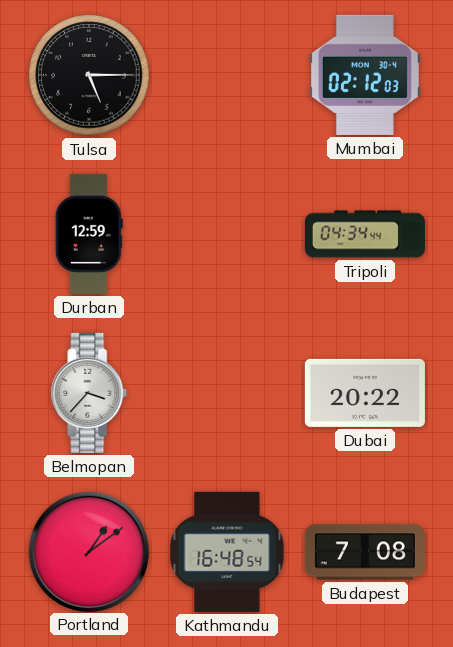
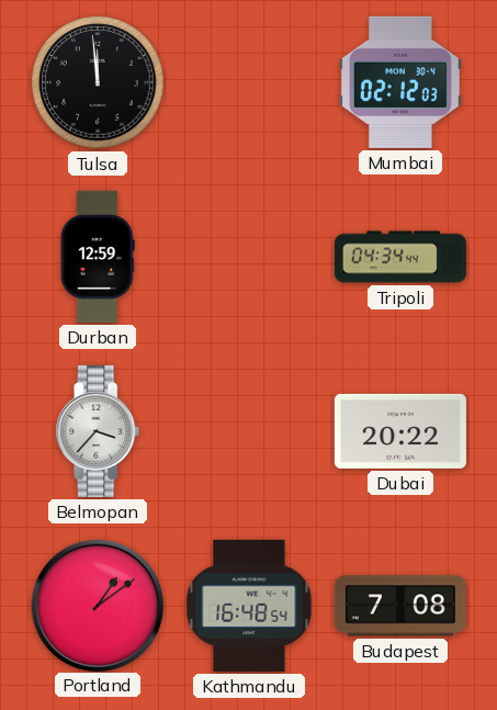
Tulsa: 5:15 -> 11:59 (98, 82)
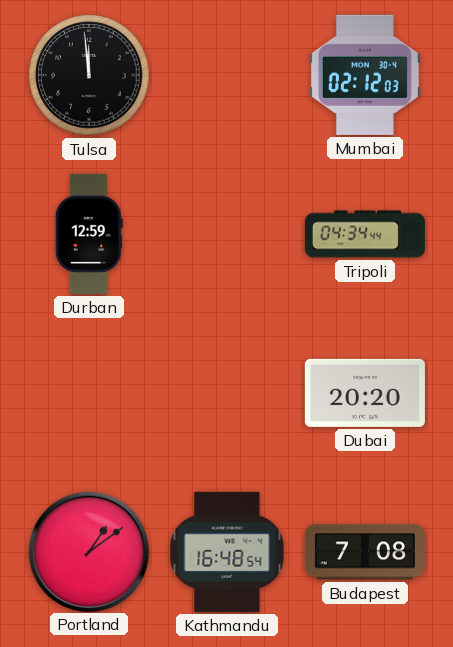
Belmopan: 3:37 -> none (98, 431)
Dubai: 20:22 -> 20:20 (365, 393)
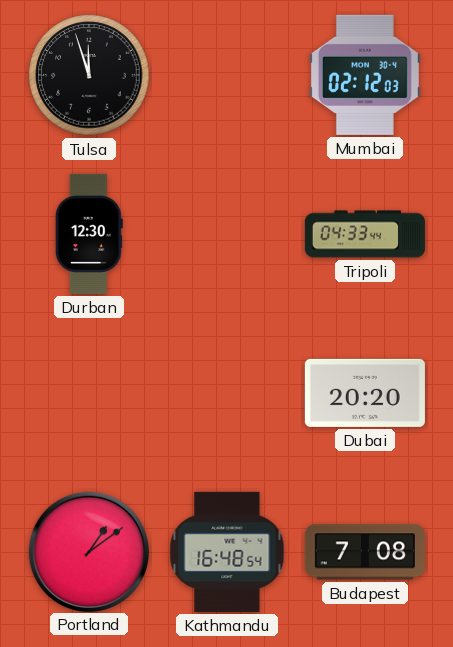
Tulsa: 11:59 -> 11:57 (89, 75)
Durban: 12:59 -> 12:30 (89, 234)
Tripoli: 04:34 -> 04:33 (365, 234)
